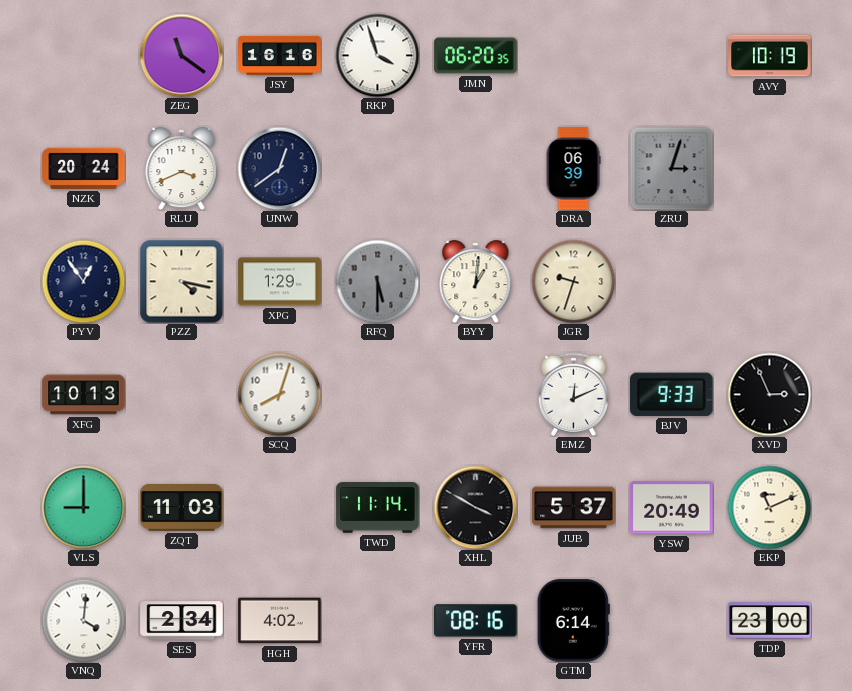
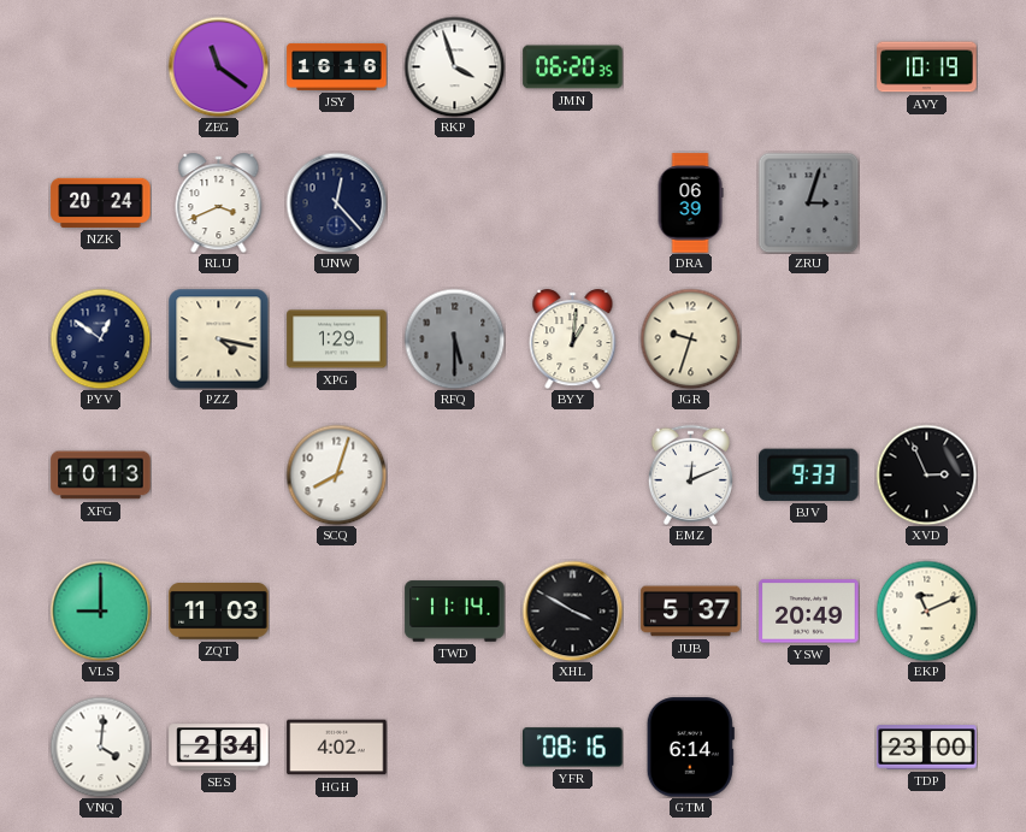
UNW: 12:39 -> 12:23 (336, 202)
PYV: 12:54 -> 12:51 (100, 338)
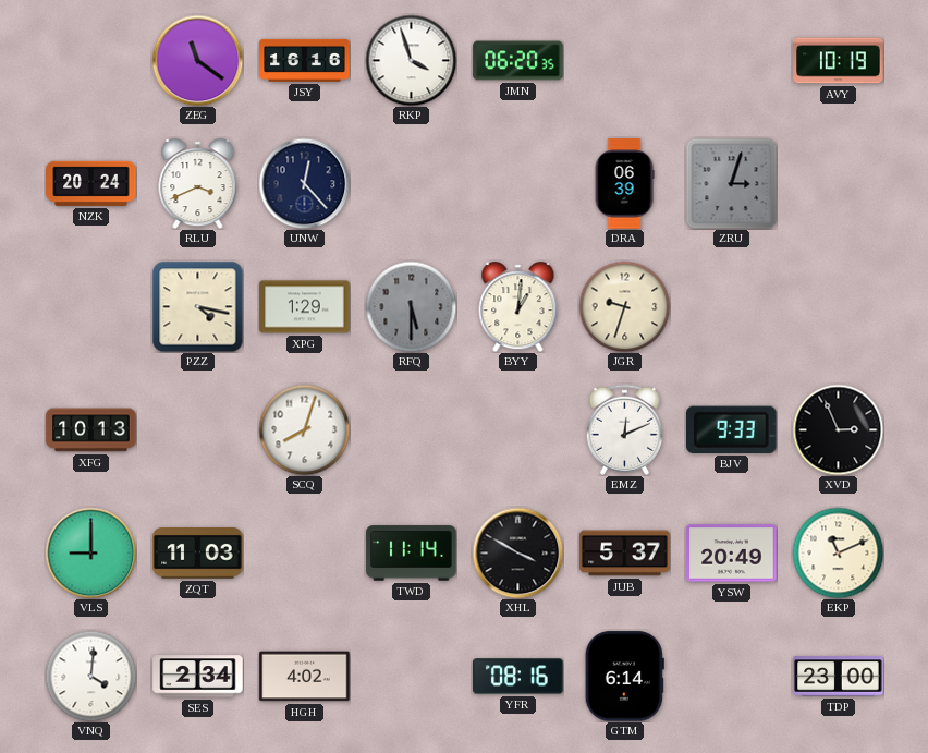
PYV: 12:51 -> none (100, 338)
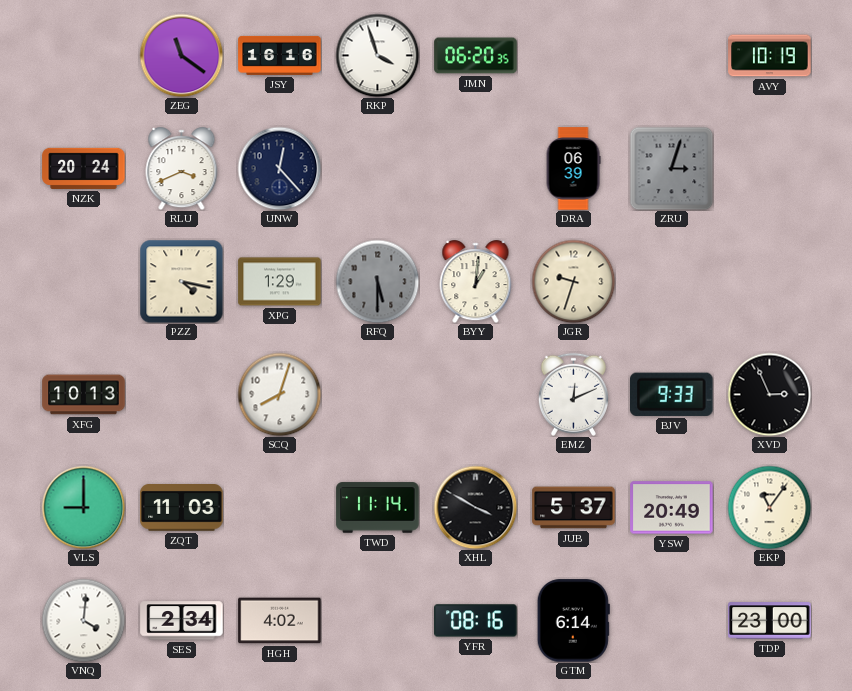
EKP: 11:11 -> 11:06 (769, 507)
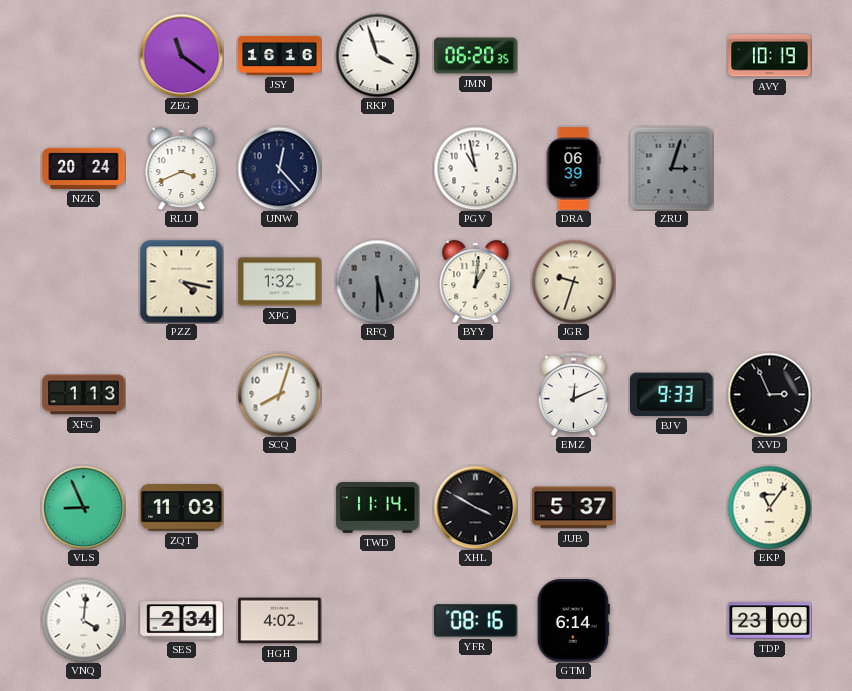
PGV: none -> 10:58 (475, 168)
XPG: 1:29 -> 1:32 (280, 282)
XFG: 10:13 -> 1:13 (84, 395)
VLS: 9:00 -> 8:56 (83, 507)
YSW: 20:49 -> none (672, 508)
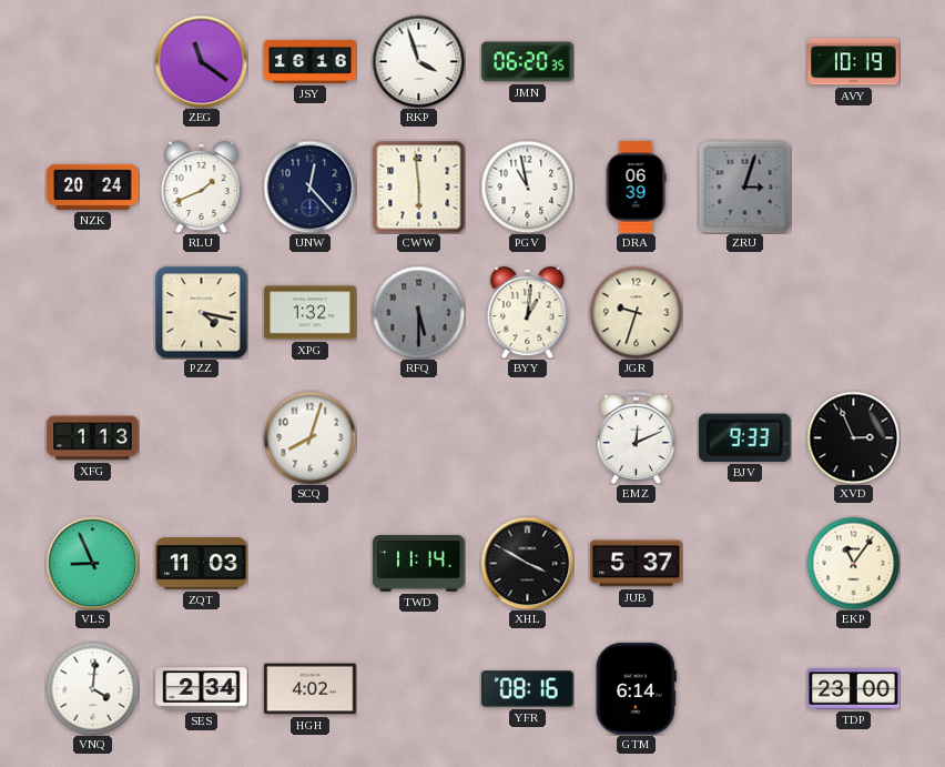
RLU: 3:41 -> 1:41 (202, 188)
CWW: none -> 5:59 (418, 186)
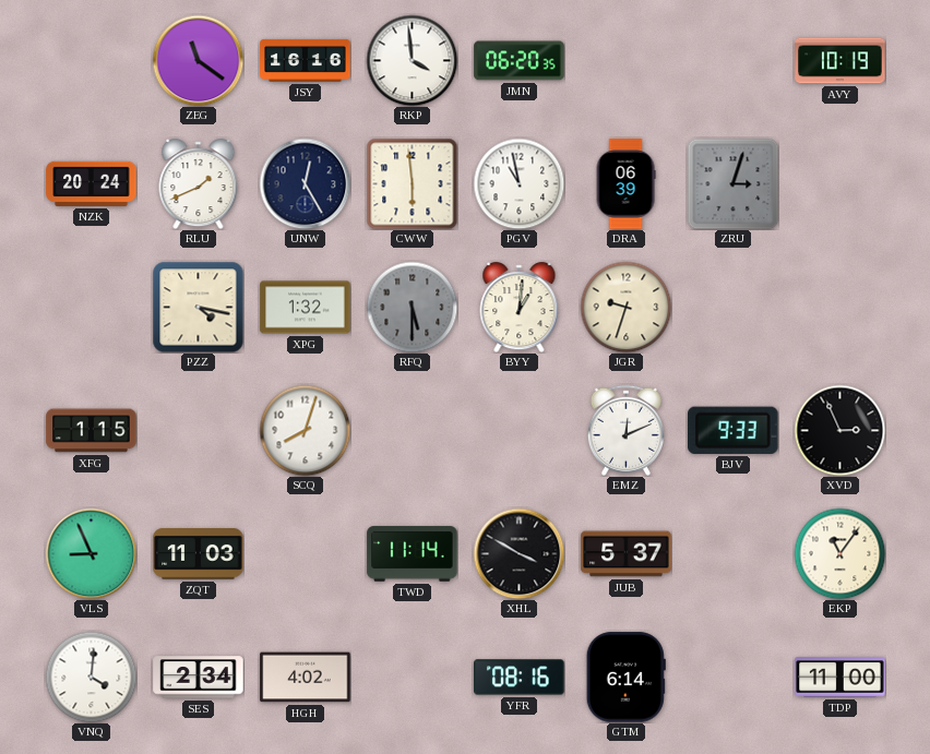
RKP: 3:57 -> 3:59 (412, 60)
UNW: 12:23 -> 12:25 (305, 183)
XFG: 1:13 -> 1:15 (92, 431)
TDP: 23:00 -> 11:00 (840, 678)
